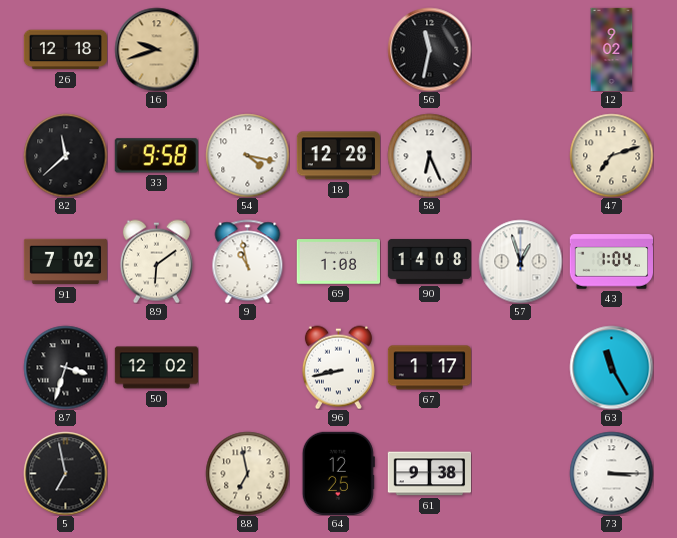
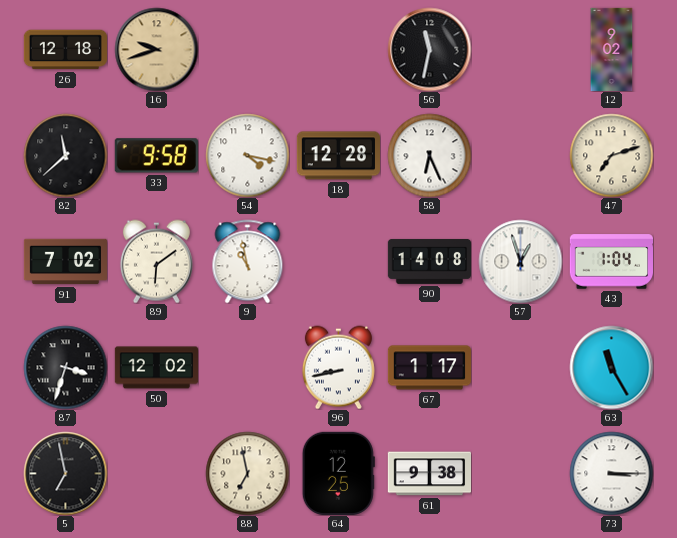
69: 1:08 -> none (338, 262)
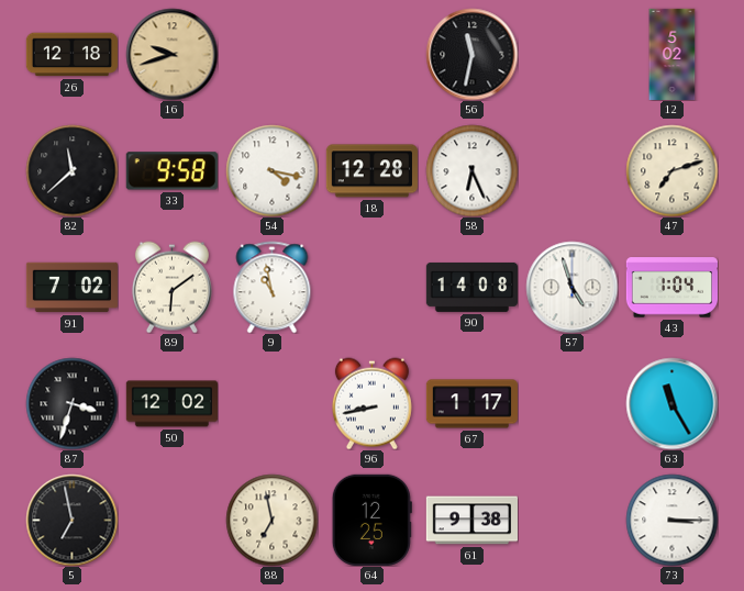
12: 9:02 -> 5:02 (673, 54)
57: 12:57 -> 4:57 (571, 287)
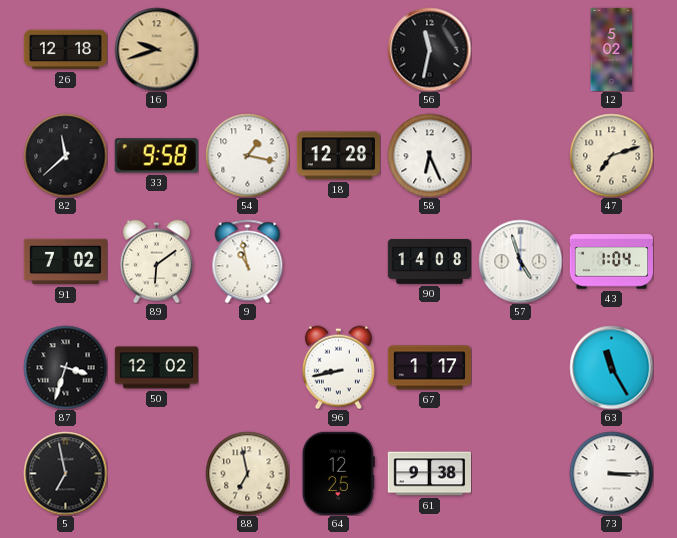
54: 4:17 -> 1:17 (247, 155)
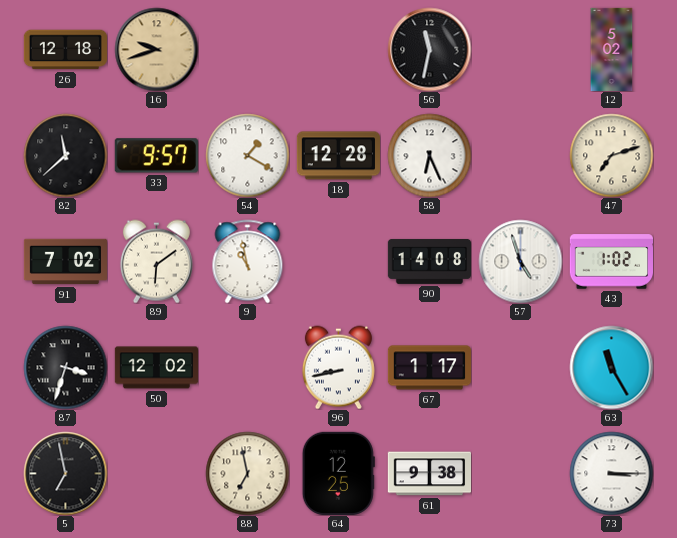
33: 9:58 -> 9:57 (156, 156)
54: 1:17 -> 1:20 (247, 155)
43: 1:04 -> 1:02 (611, 262)
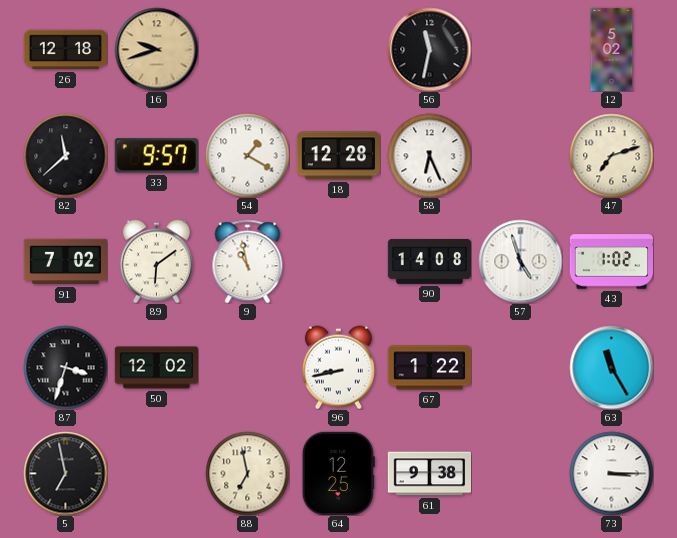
67: 1:17 -> 1:22 (429, 368)
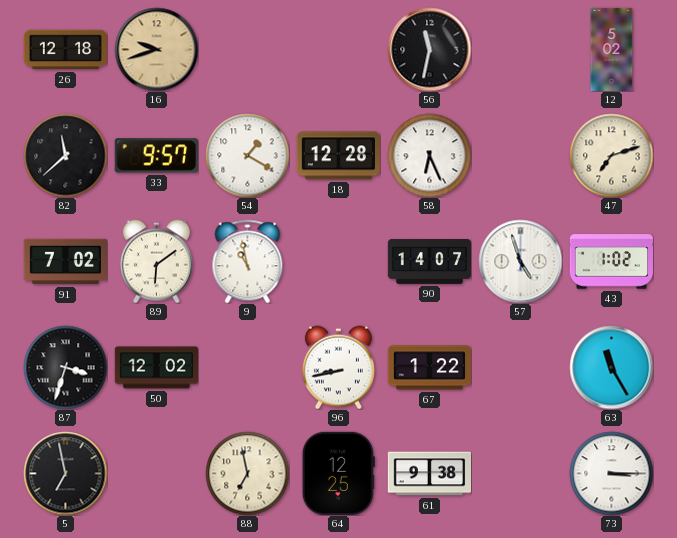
90: 14:08 -> 14:07 (429, 261)
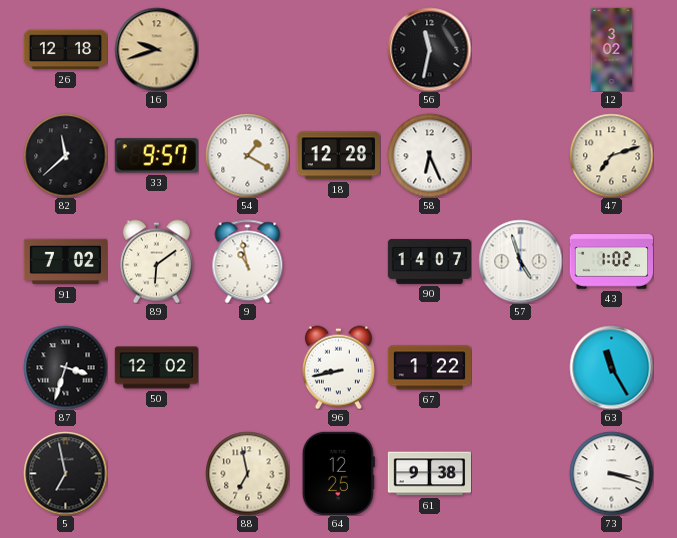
12: 5:02 -> 3:02 (612, 49)
73: 3:15 -> 3:18 (611, 473)
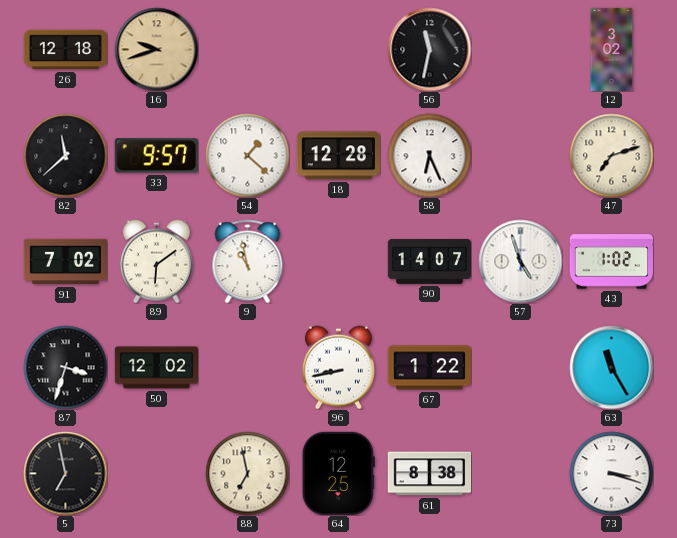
54: 1:20 -> 1:22 (247, 155)
61: 9:38 -> 8:38 (429, 474)
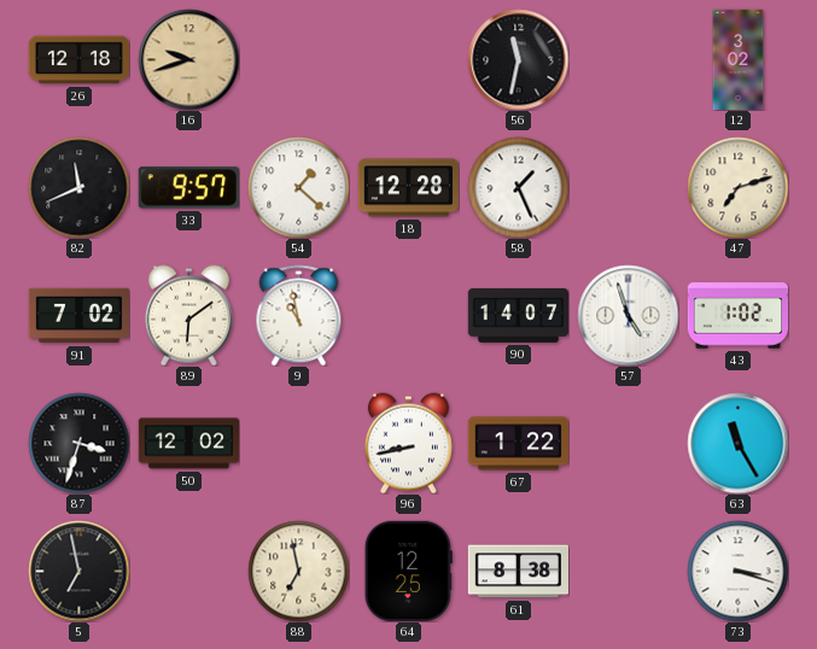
82: 11:38 -> 11:41 (78, 187)
58: 6:26 -> 1:26 (518, 187)
